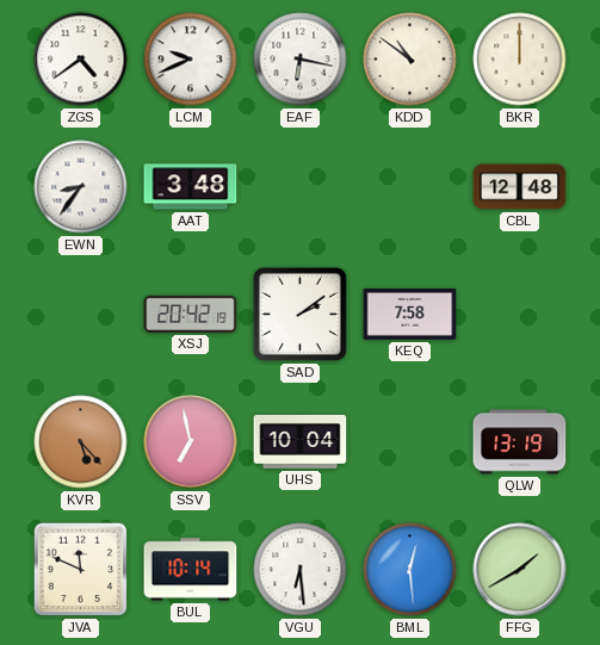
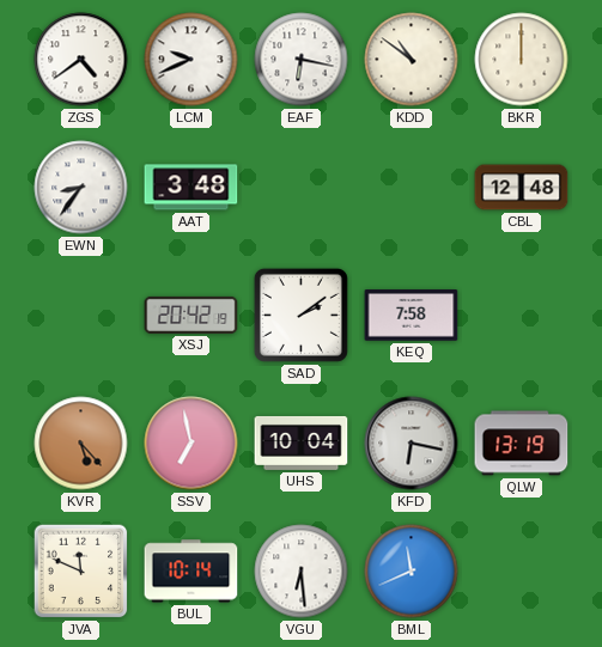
KFD: none -> 6:17 (412, 444)
BML: 12:29 -> 11:41 (412, 572)
FFG: 1:40 -> none (520, 570)
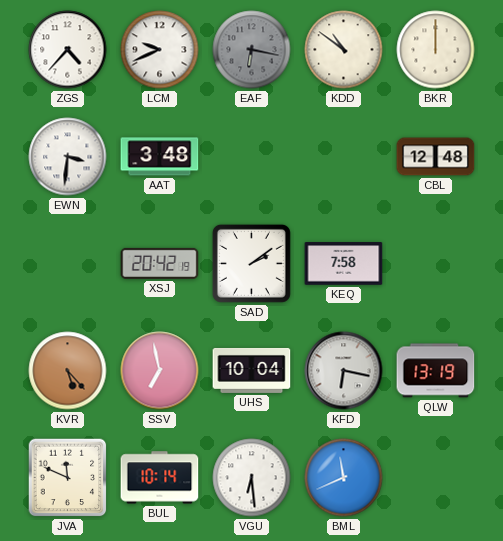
ZGS: 4:39 -> 4:37 (68, 50)
EAF dial: white -> grey (252, 50)
EWN: 8:36 -> 3:31 (68, 157)
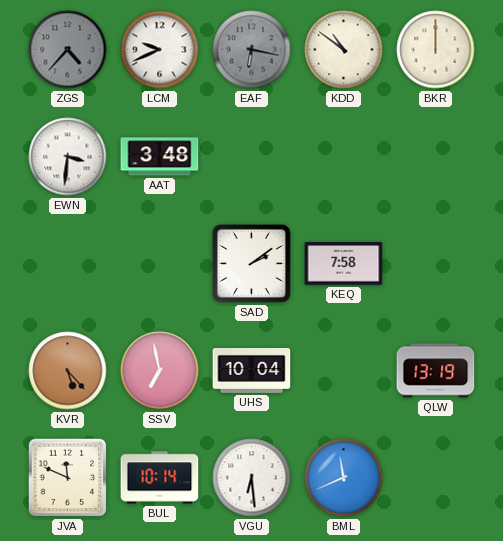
ZGS dial: white -> grey (68, 50)
CBL: 12:48 -> none (436, 157)
XSJ: 20:42 -> none (160, 263)
KFD: 6:17 -> none (344, 371)
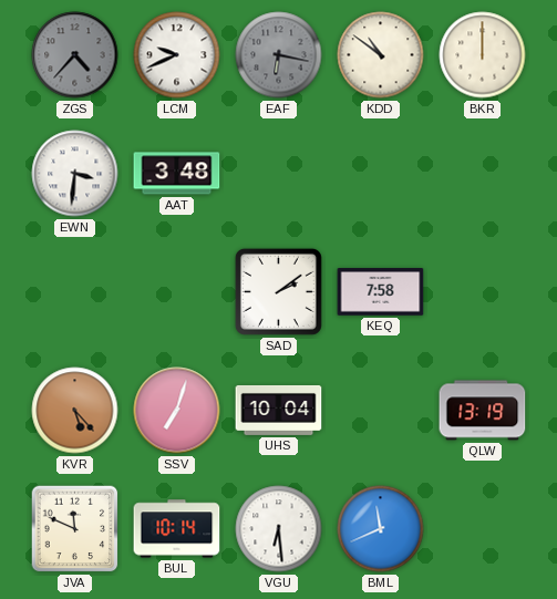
SSV: 6:58 -> 7:03 (177, 411)
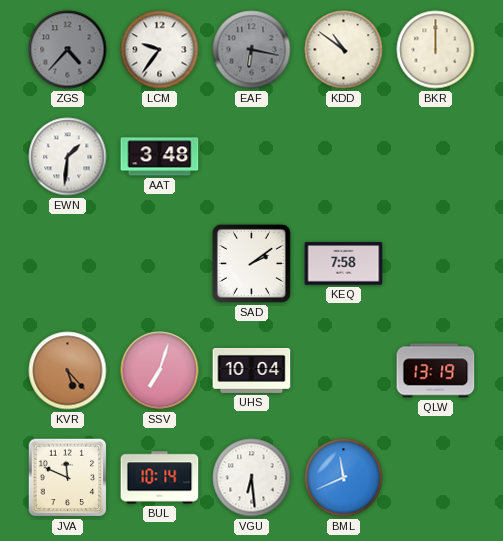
LCM: 9:41 -> 9:36 (160, 50)
EWN: 3:31 -> 1:31 (68, 157)
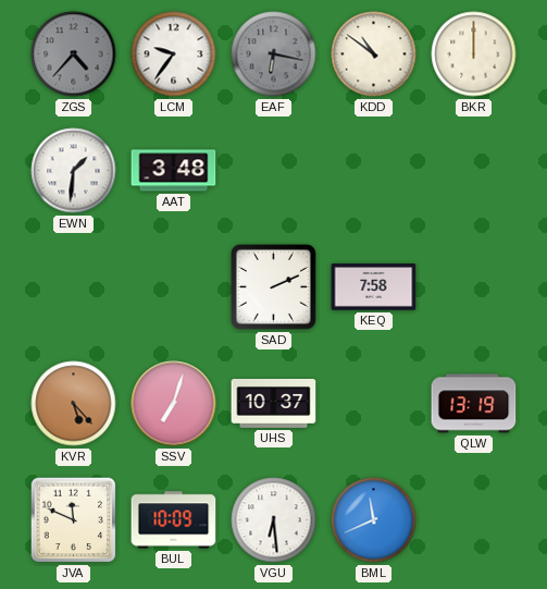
SAD: 2:09 -> 2:11 (273, 286)
UHS: 10:04 -> 10:37 (274, 403)
BUL: 10:14 -> 10:09 (174, 520)
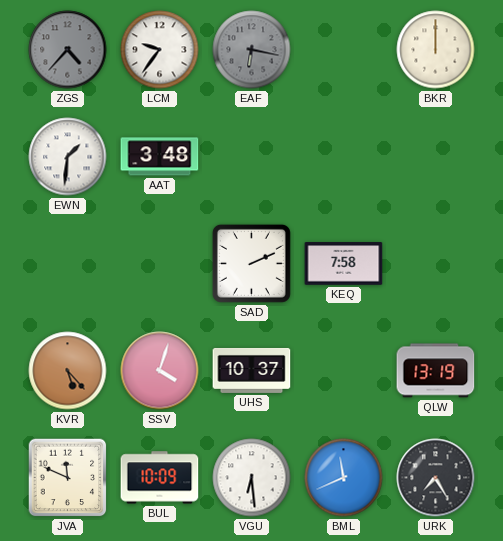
KDD: 10:51 -> none (374, 54)
SSV: 7:03 -> 4:03 (160, 371)
URK: none -> 7:25 (436, 478)
